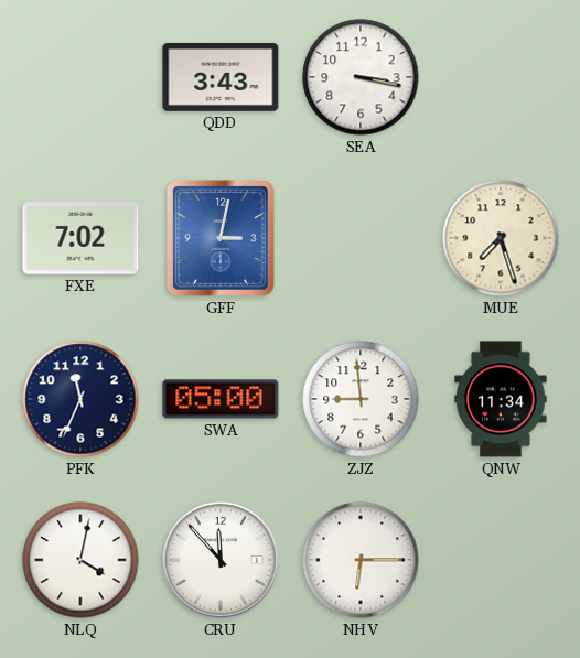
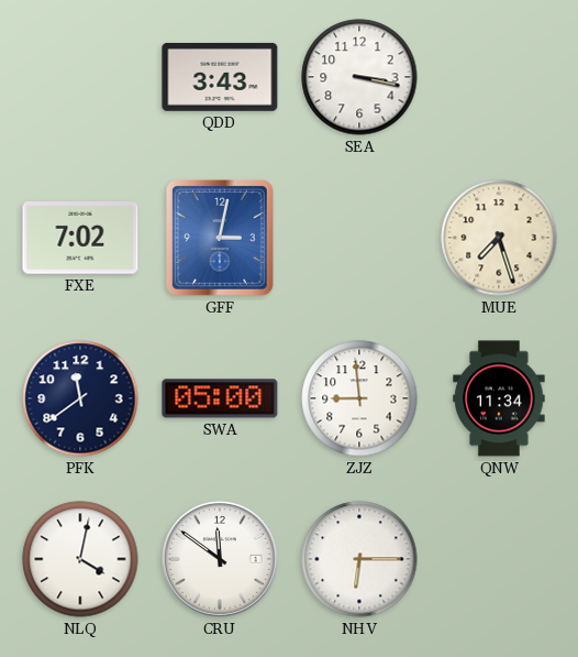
PFK: 11:34 -> 11:39 (80, 398)
CRU: 11:53 -> 11:51 (220, 559)
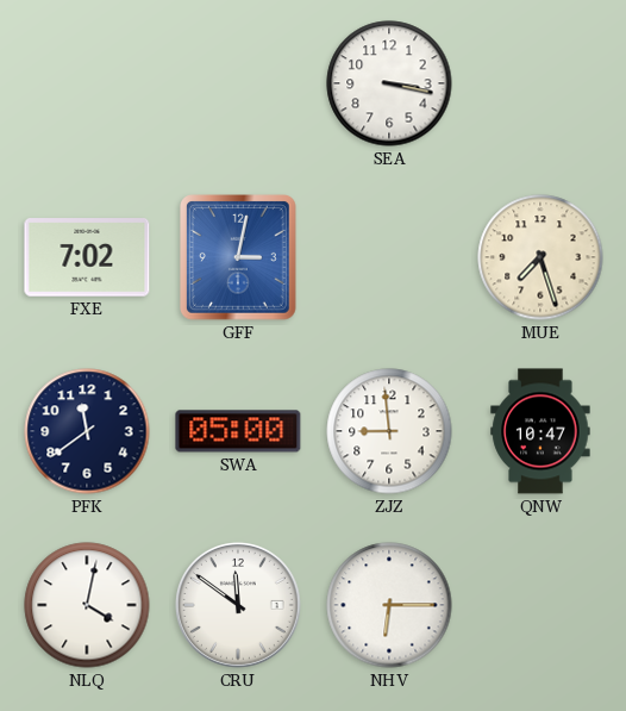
QDD: 3:43 -> none (220, 77)
QNW: 11:34 -> 10:47 (540, 431)
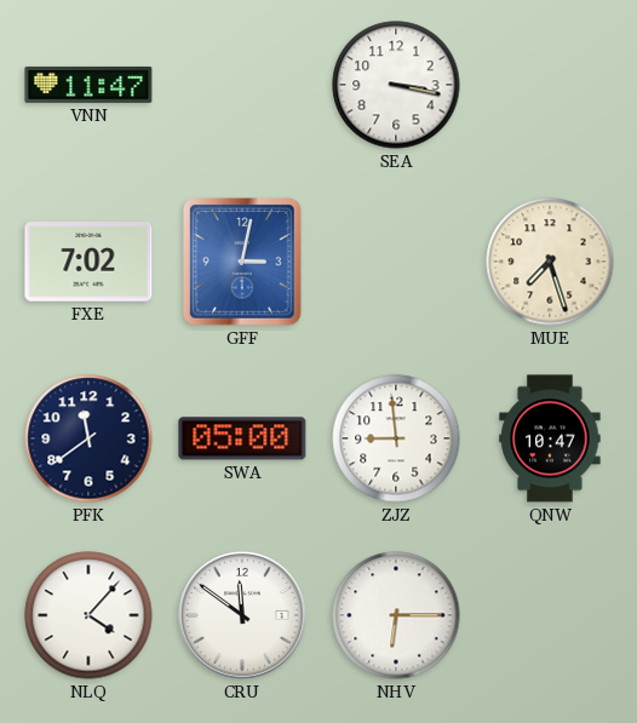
VNN: none -> 11:47 (88, 85)
NLQ: 4:02 -> 4:07 (88, 615)
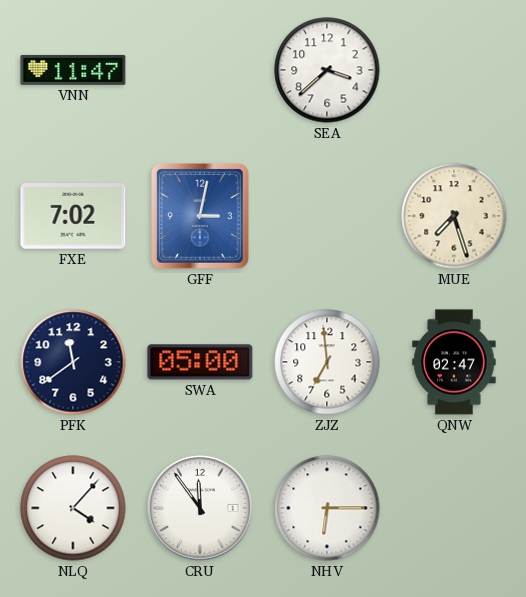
SEA: 3:17 -> 3:38 (327, 70)
ZJZ: 8:59 -> 6:59 (327, 362)
QNW: 10:47 -> 02:47 (454, 362)
CRU: 11:51 -> 11:54 (200, 508)
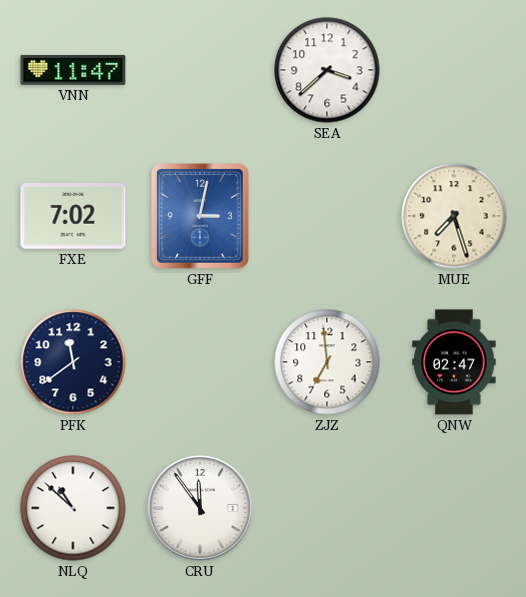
SWA: 05:00 -> none (200, 362)
NLQ: 4:07 -> 10:52 (73, 508)
NHV: 6:15 -> none (327, 508)
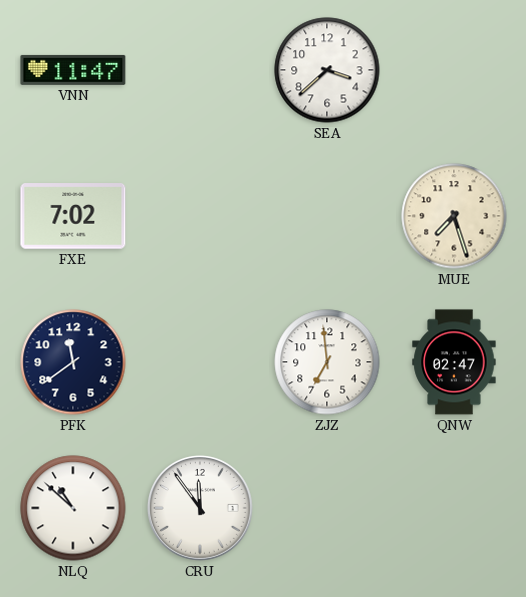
GFF: 3:02 -> none (201, 217)
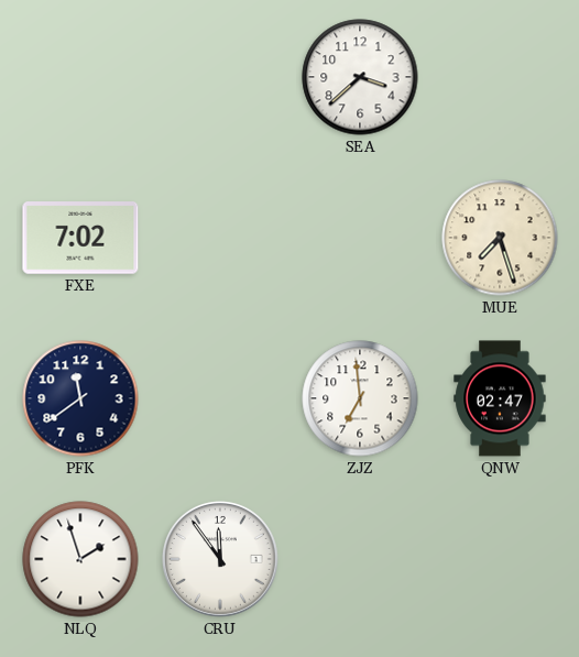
VNN: 11:47 -> none (73, 70)
NLQ: 10:52 -> 1:57 (80, 559)
